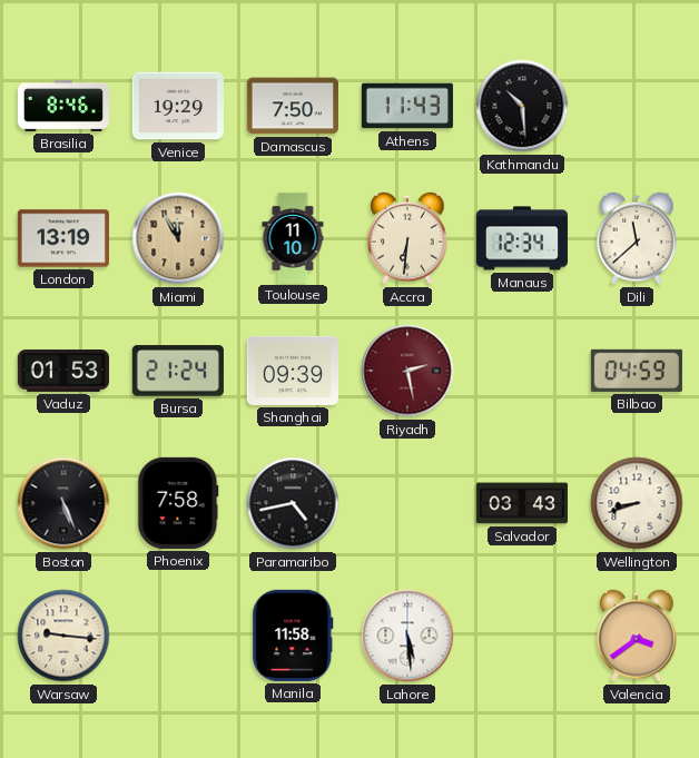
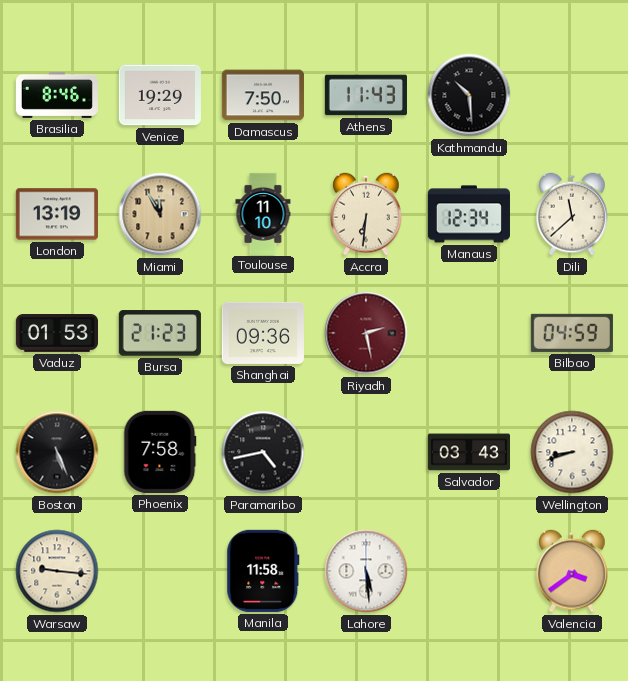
Bursa: 21:24 -> 21:23 (160, 333)
Shanghai: 09:39 -> 09:36 (263, 333)
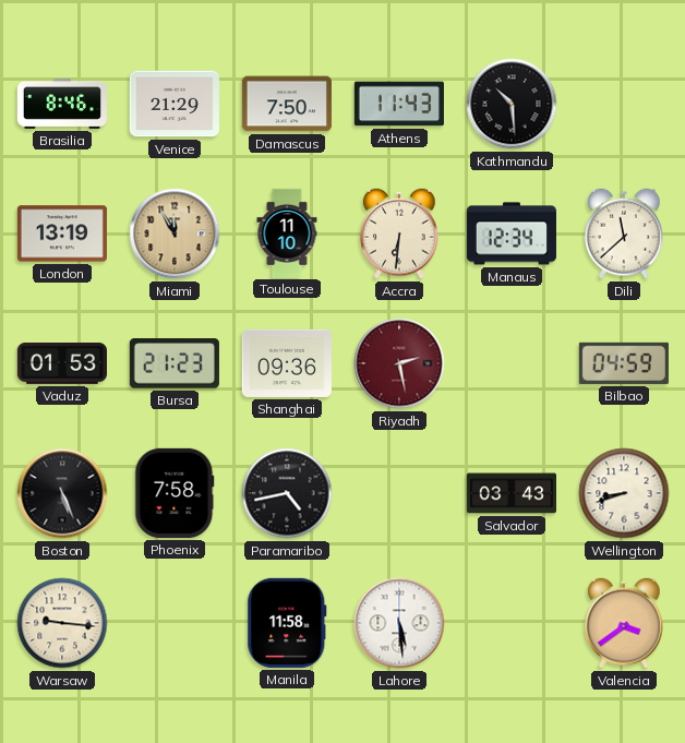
Venice: 19:29 -> 21:29 (175, 104)
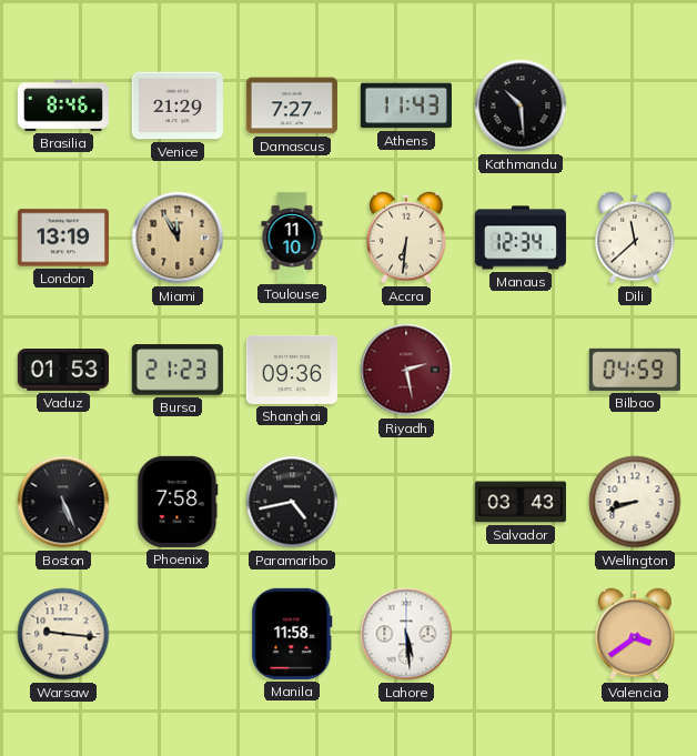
Damascus: 7:50 -> 7:27 (292, 105)
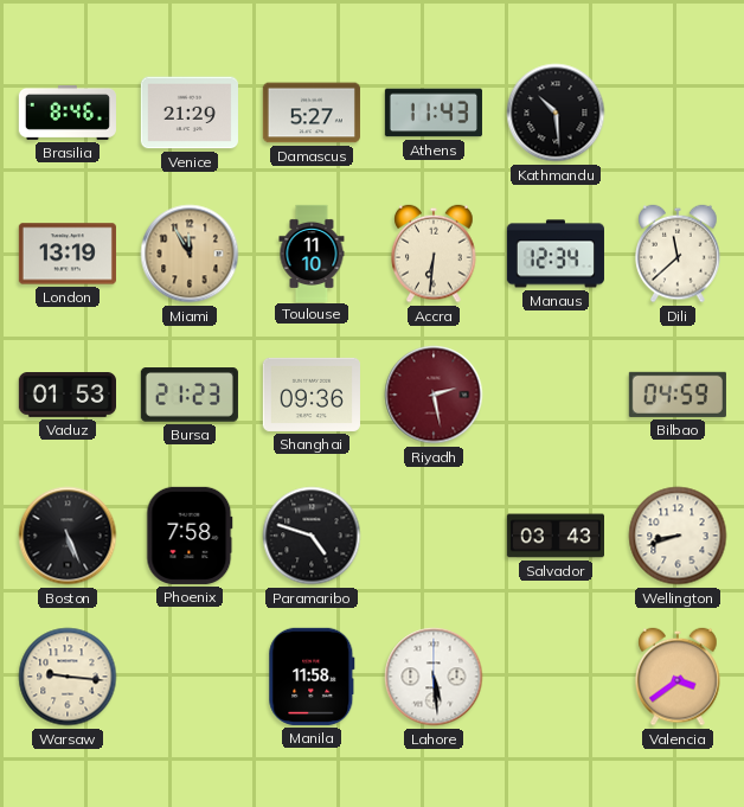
Damascus: 7:27 -> 5:27 (312, 113)
Paramaribo: 4:43 -> 4:48 (312, 536)
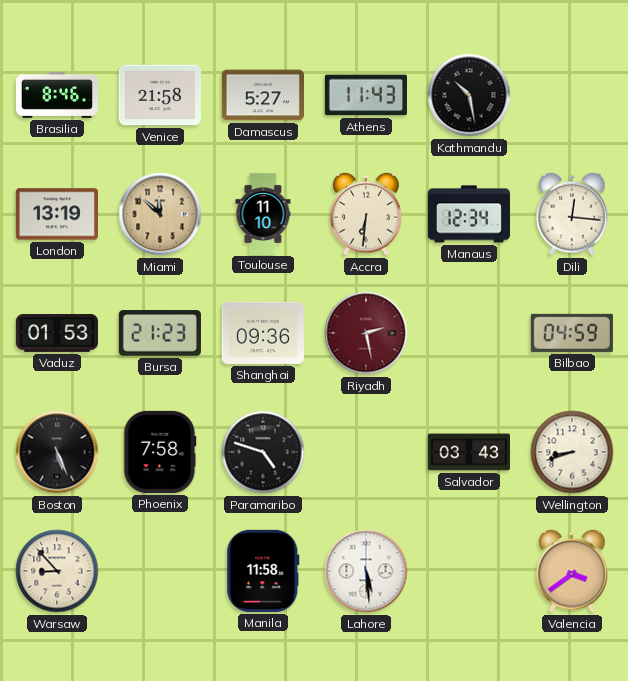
Venice: 21:29 -> 21:58 (160, 95)
Kathmandu: 10:29 -> 10:28 (469, 95)
Miami: 11:55 -> 11:52 (160, 214)
Dili: 11:38 -> 12:16 (572, 214)
Warsaw: 9:16 -> 8:53 (57, 571)
